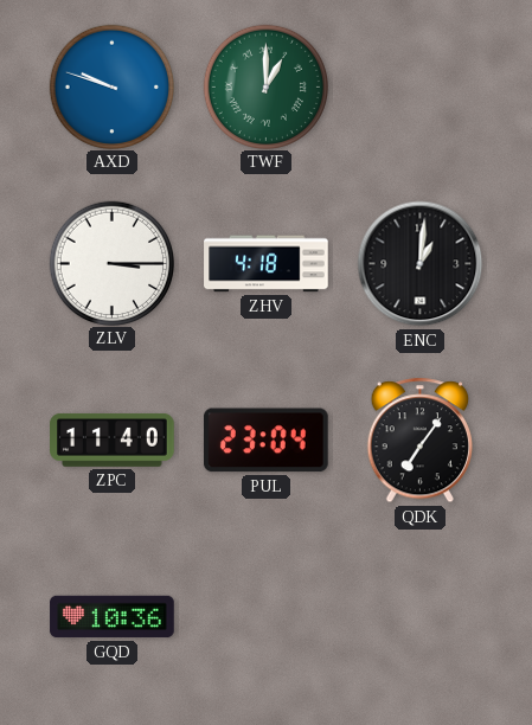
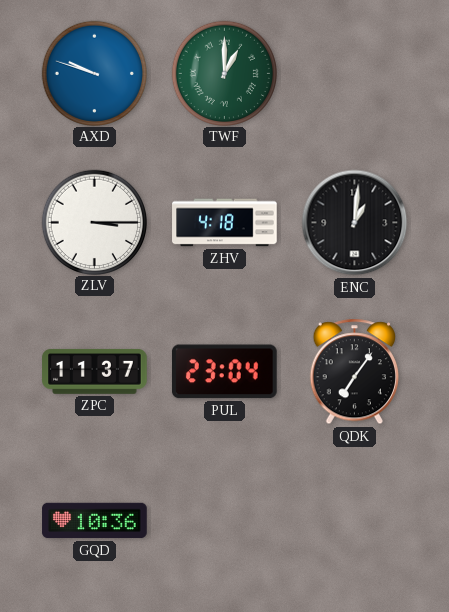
ZPC: 11:40 -> 11:37 (95, 371)
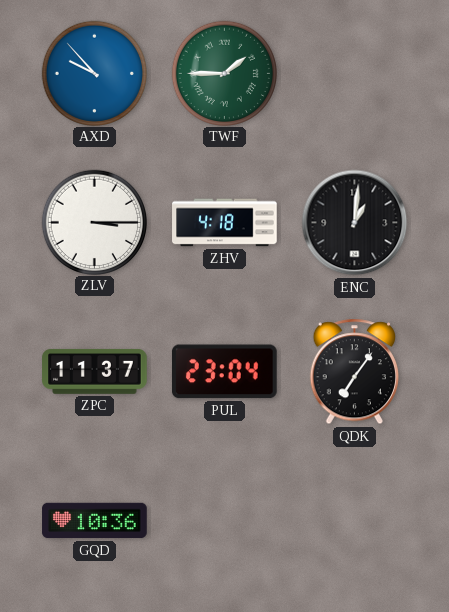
AXD: 9:48 -> 9:53 (94, 73)
TWF: 1:00 -> 1:45 (224, 73)
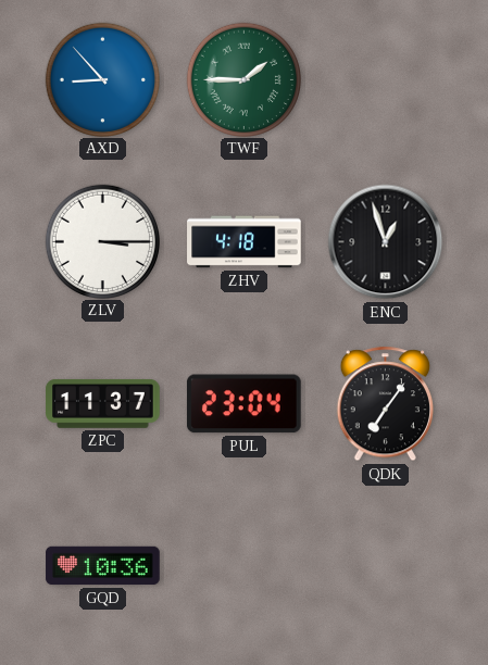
AXD: 9:53 -> 8:53 (102, 79)
ENC: 1:01 -> 12:57 (386, 242)
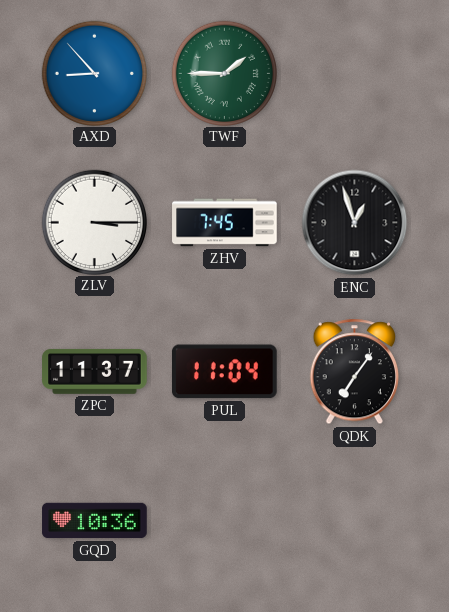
ZHV: 4:18 -> 7:45 (225, 223)
PUL: 23:04 -> 11:04 (224, 372)
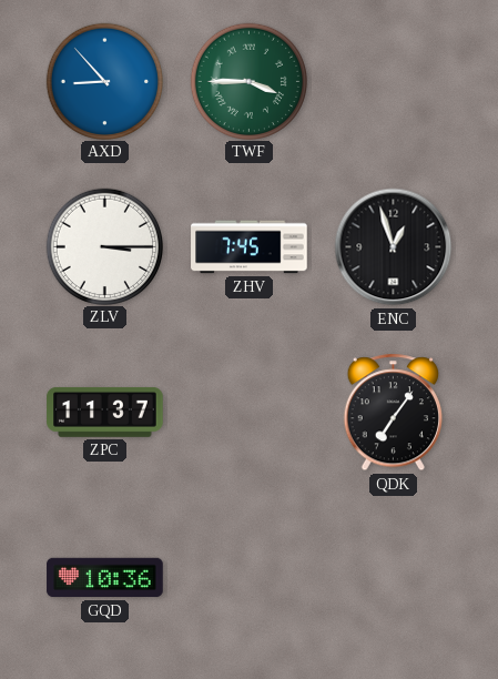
TWF: 1:45 -> 3:45 (248, 81)
PUL: 11:04 -> none (224, 372)
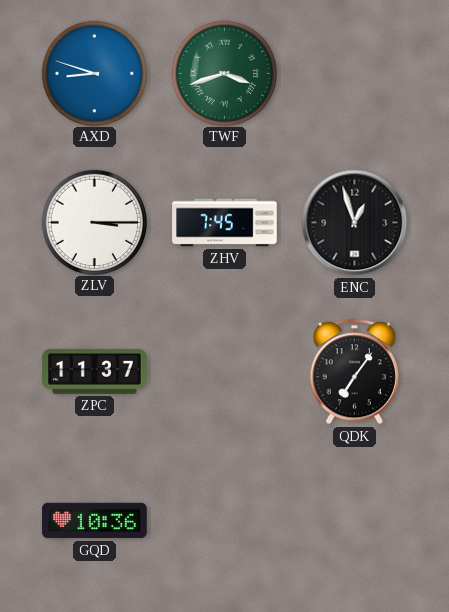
AXD: 8:53 -> 8:48 (94, 73)
TWF: 3:45 -> 3:42 (224, 73)
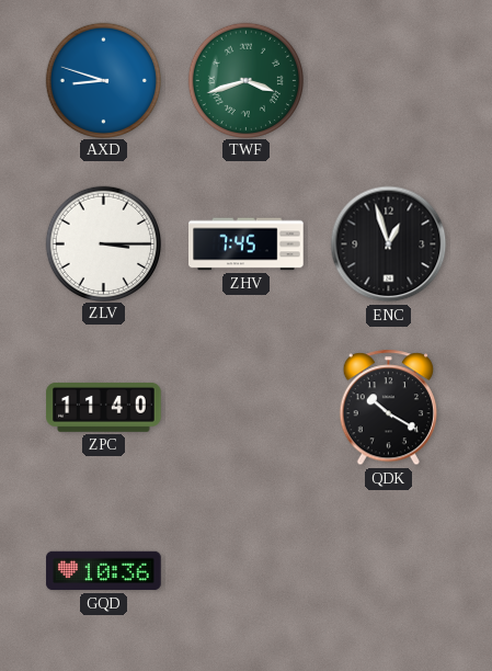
ZPC: 11:37 -> 11:40 (104, 407)
QDK: 7:06 -> 10:20 (388, 408)
